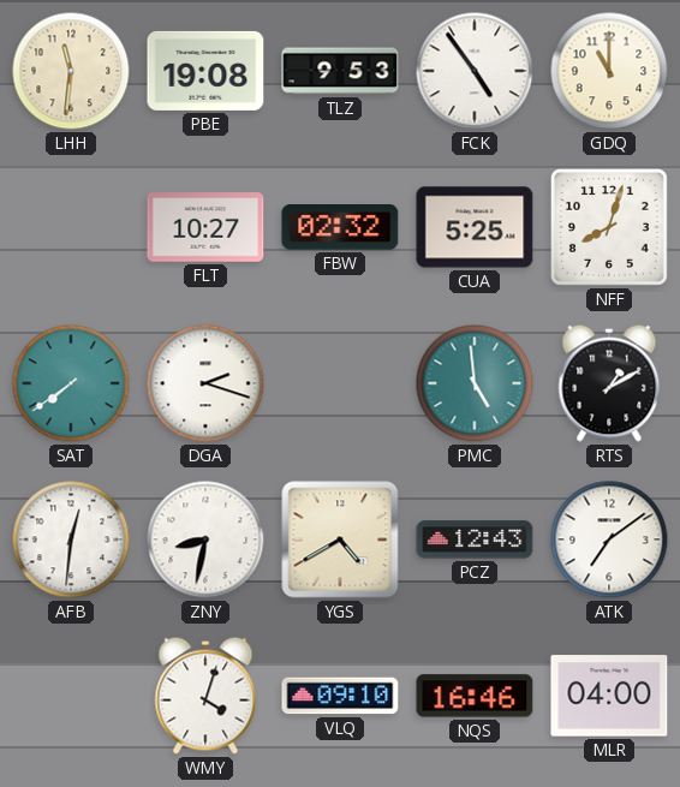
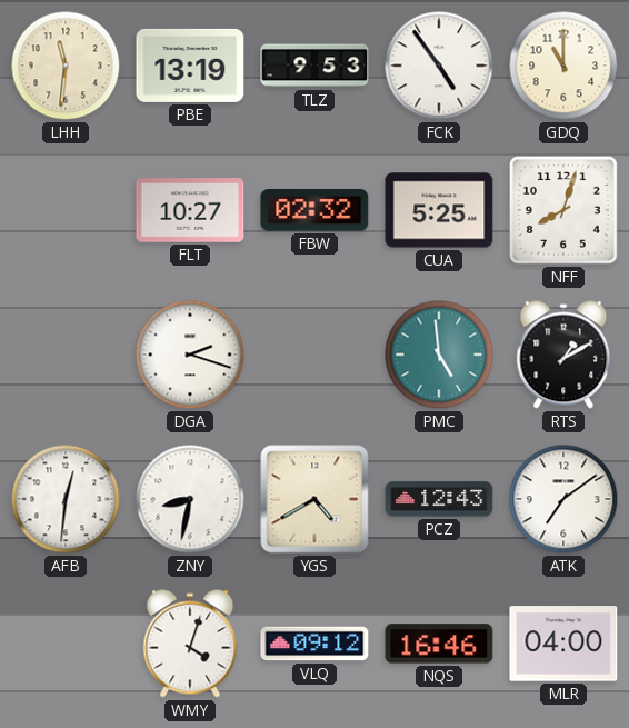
PBE: 19:08 -> 13:19 (190, 66)
SAT: 7:39 -> none (71, 383)
VLQ: 09:10 -> 09:12 (314, 644)
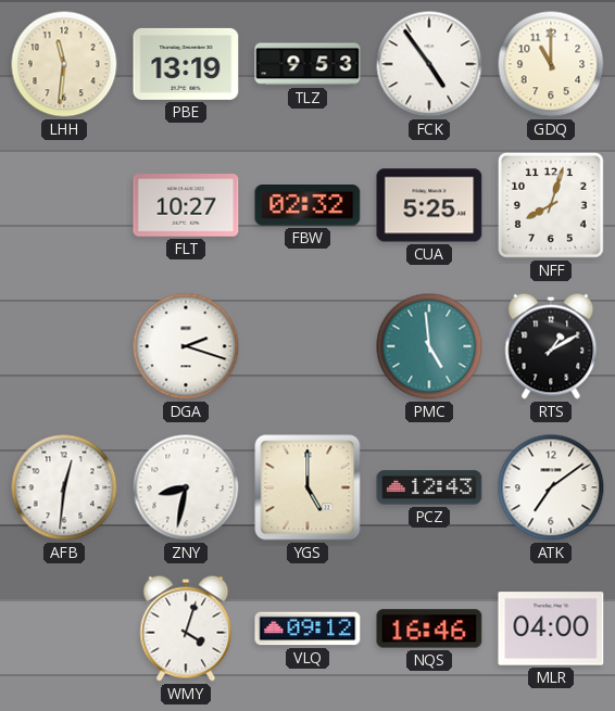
YGS: 4:40 -> 5:00 (307, 487)
